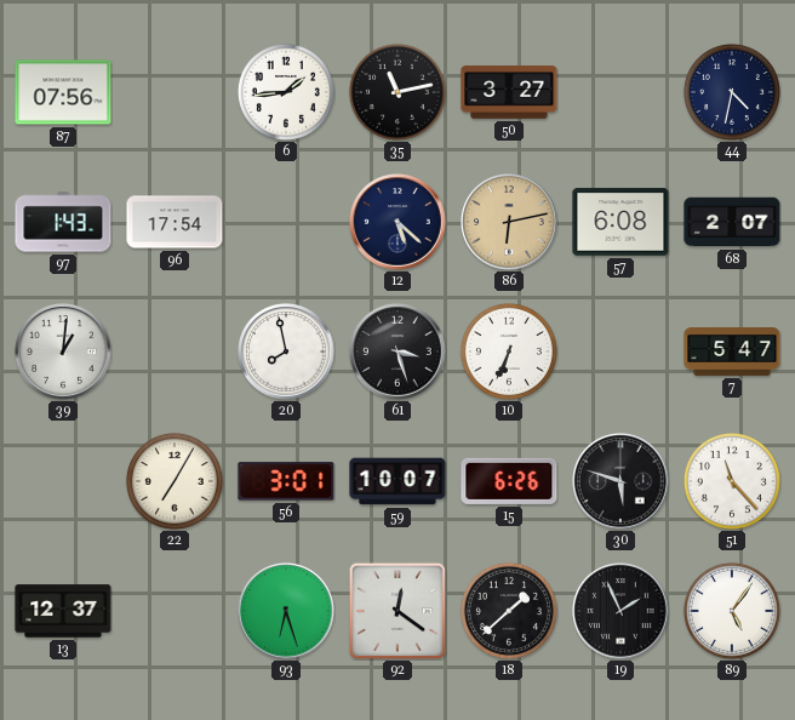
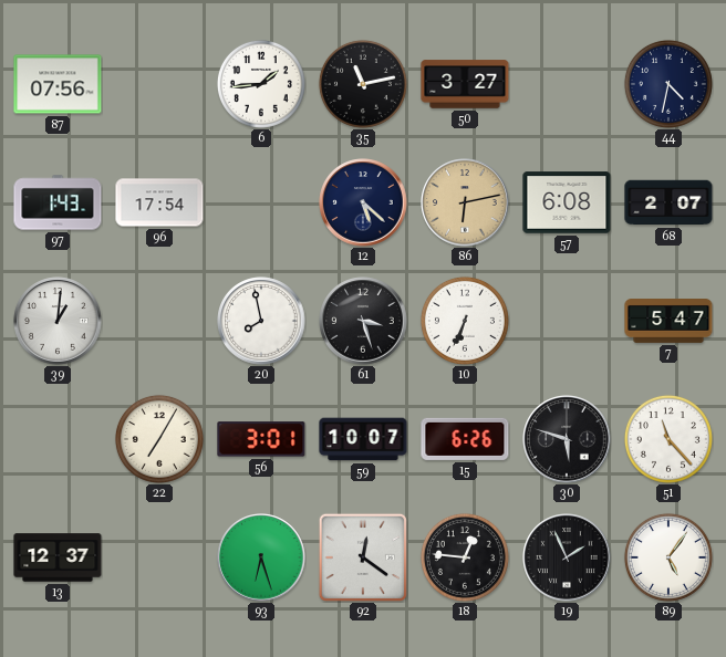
18: 1:38 -> 12:46 (465, 557)
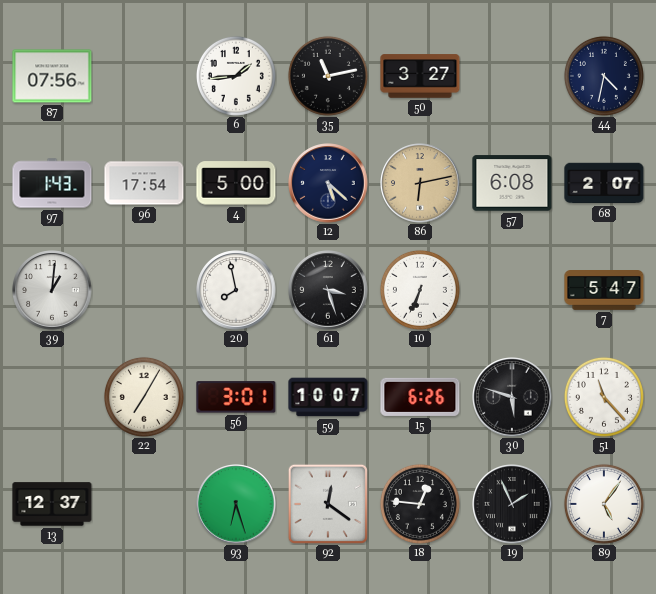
4: none -> 5:00 (236, 183)
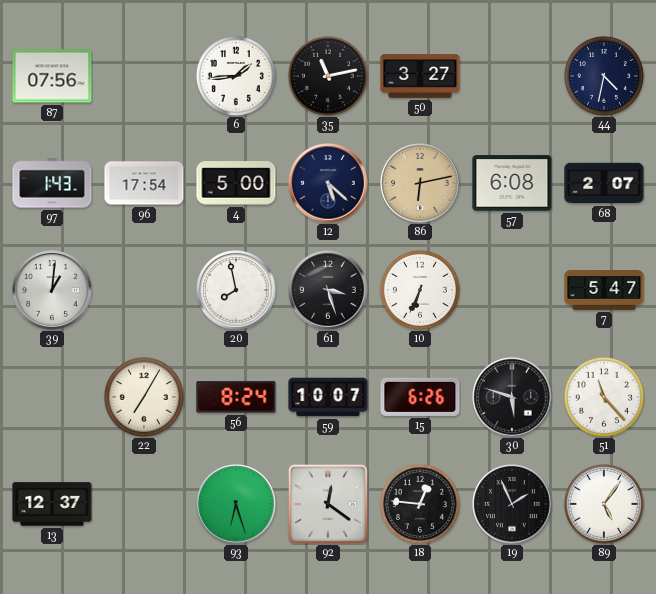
56: 3:01 -> 8:24 (236, 397)
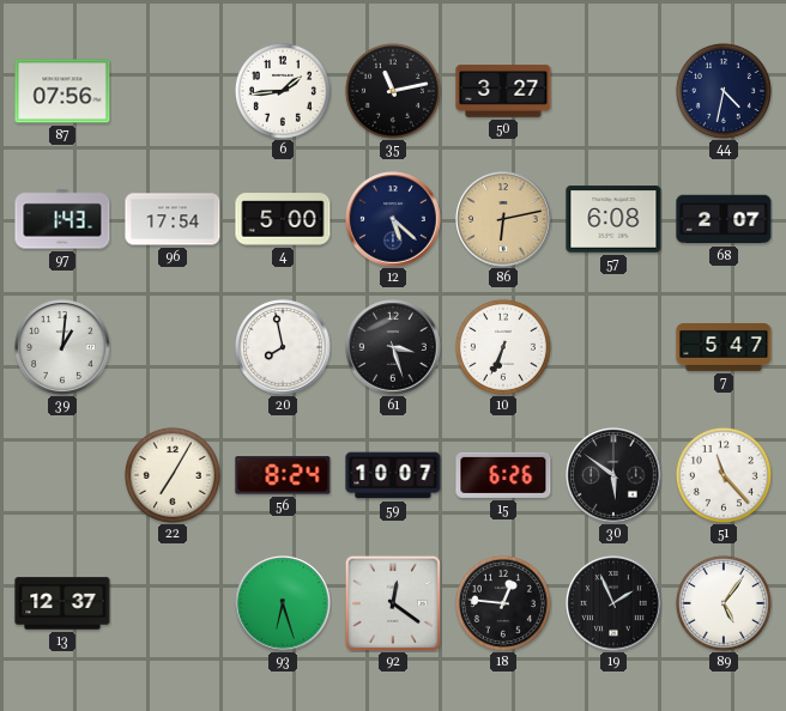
30: 5:48 -> 5:51 (613, 475)
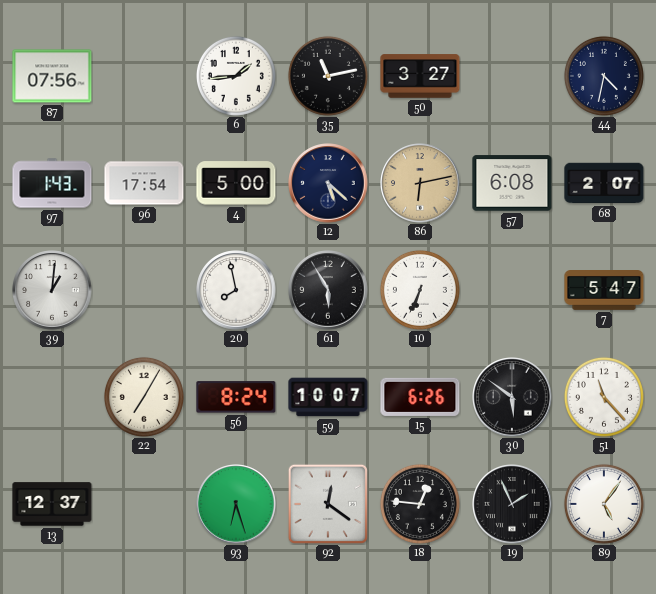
61: 3:27 -> 5:55 (328, 290)
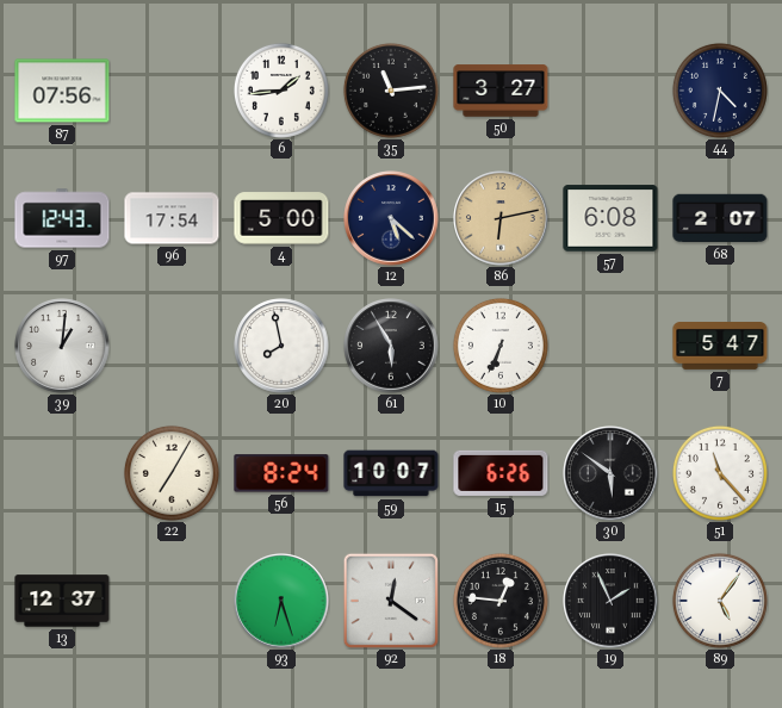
35: 11:13 -> 11:14 (391, 91)
97: 1:43 -> 12:43 (62, 218)
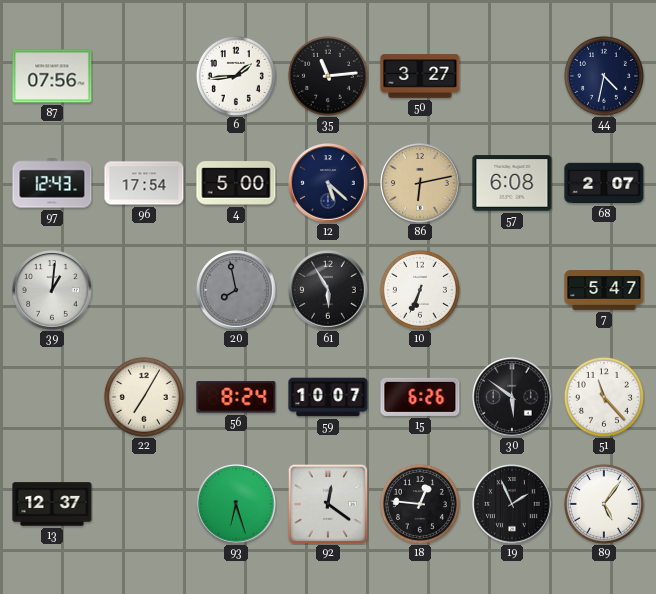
20 dial: white -> grey (236, 290)
